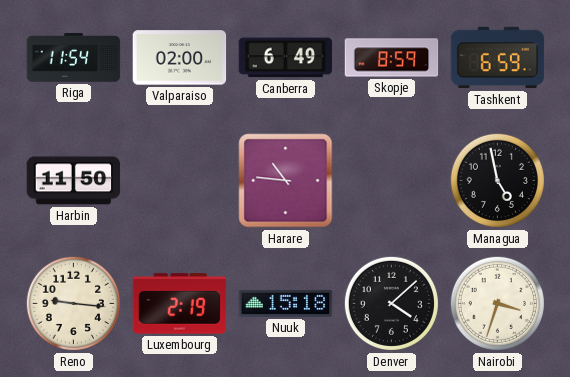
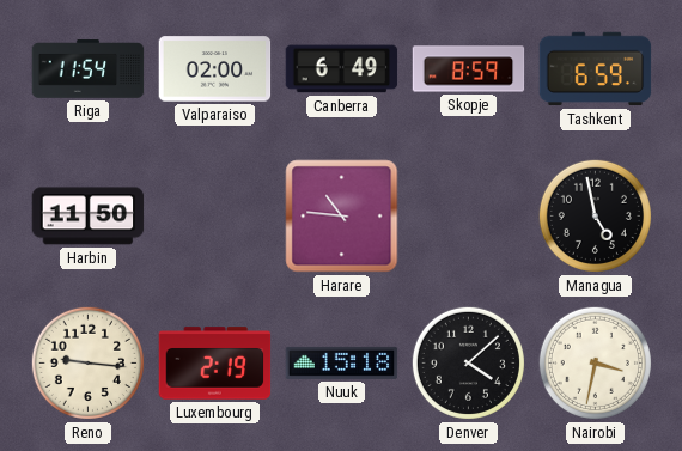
Nairobi: 3:33 -> 3:32 (595, 362)
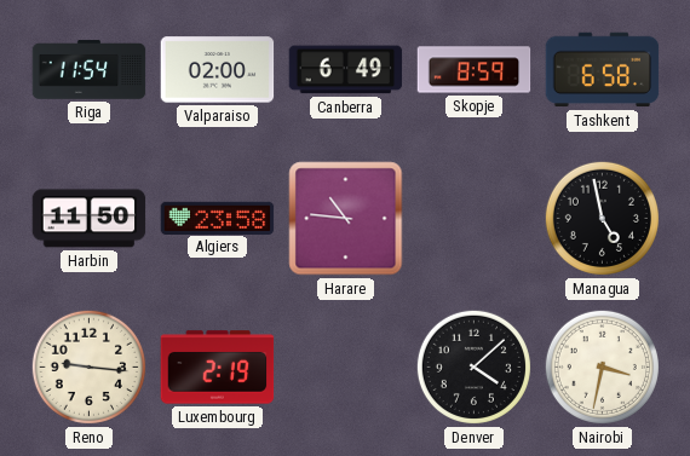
Tashkent: 6:59 -> 6:58 (603, 70)
Algiers: none -> 23:58 (218, 218)
Nuuk: 15:18 -> none (342, 362)
